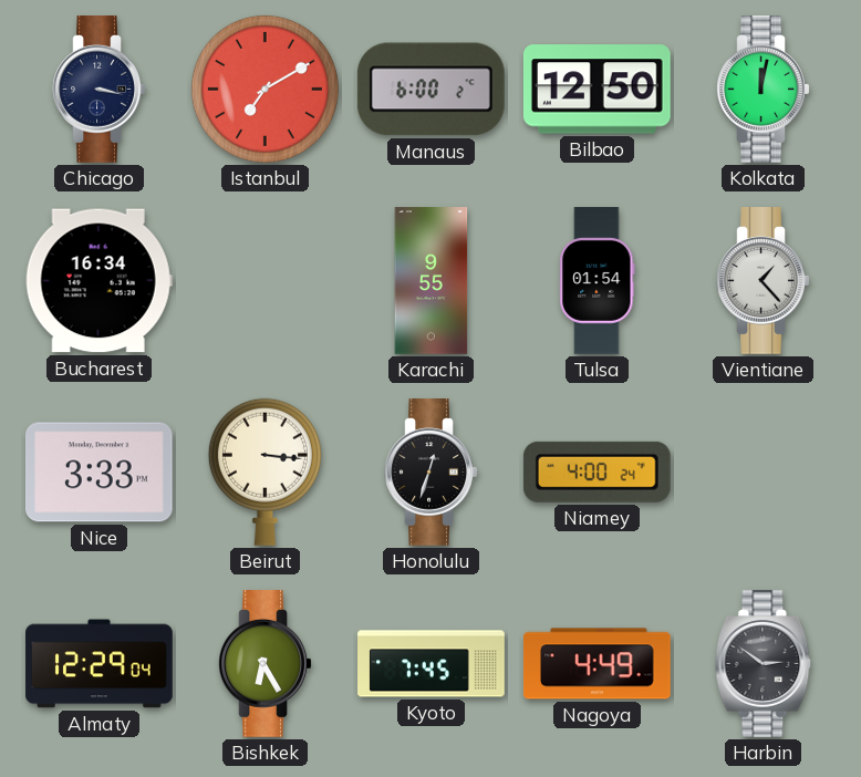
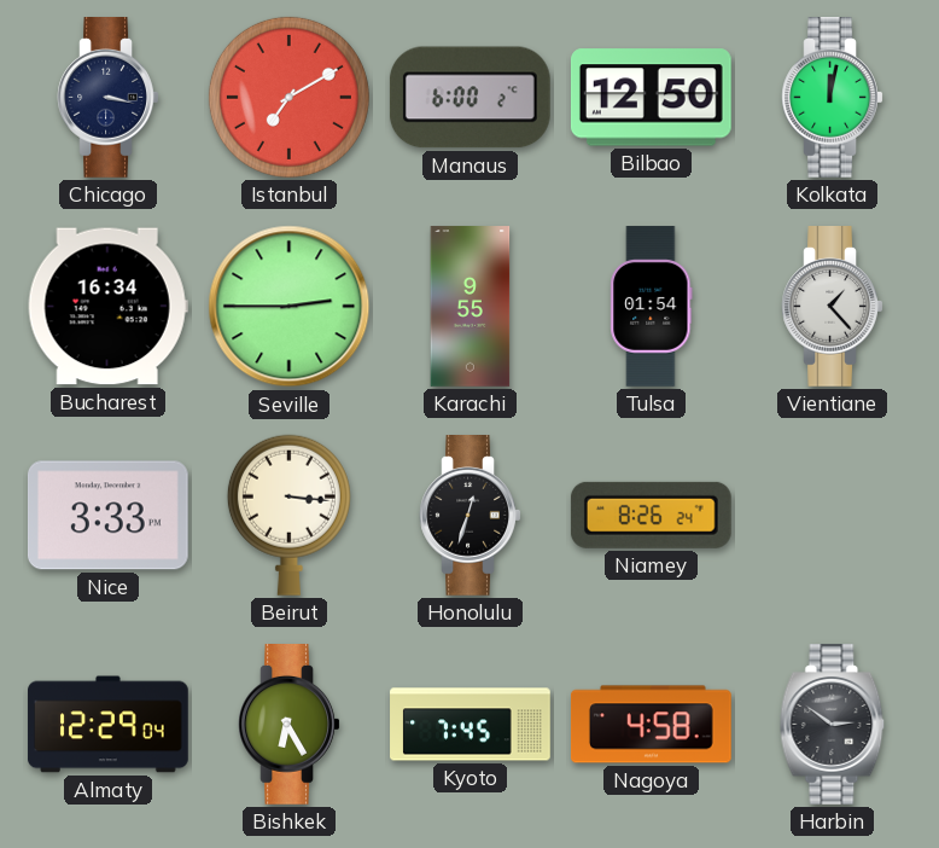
Seville: none -> 2:45 (290, 307)
Niamey: 4:00 -> 8:26 (651, 515)
Nagoya: 4:49 -> 4:58 (652, 725)
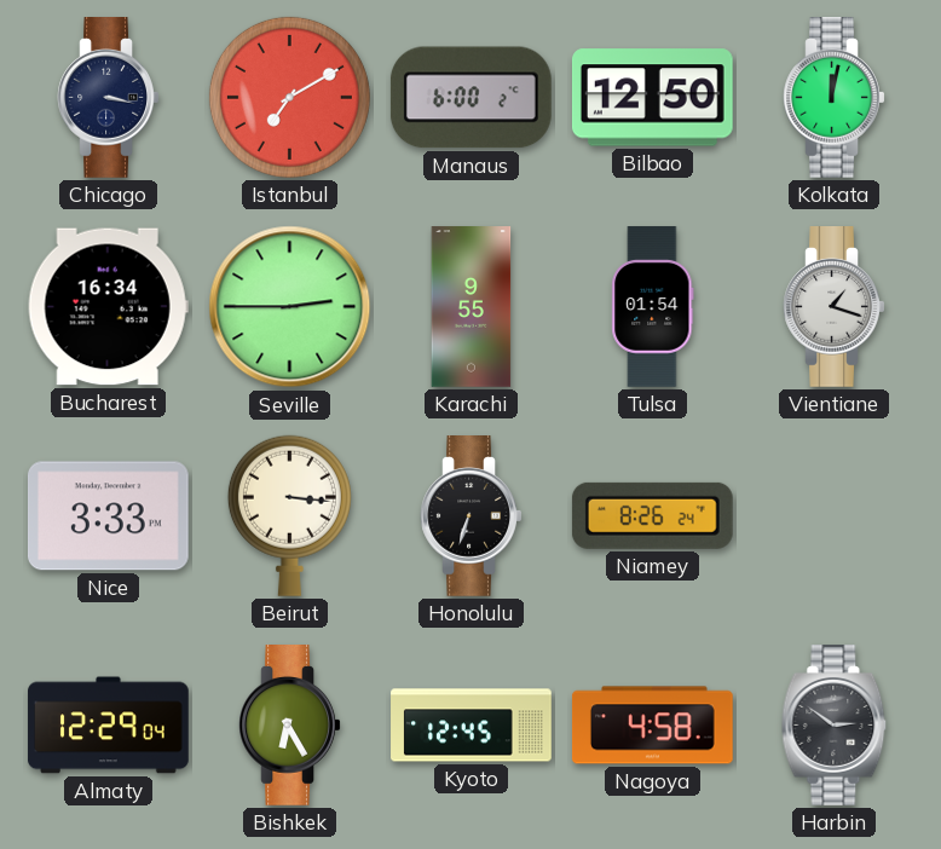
Vientiane: 1:23 -> 1:18 (835, 307)
Honolulu: 12:33 -> 6:33 (472, 516)
Kyoto: 7:45 -> 12:45 (472, 726)
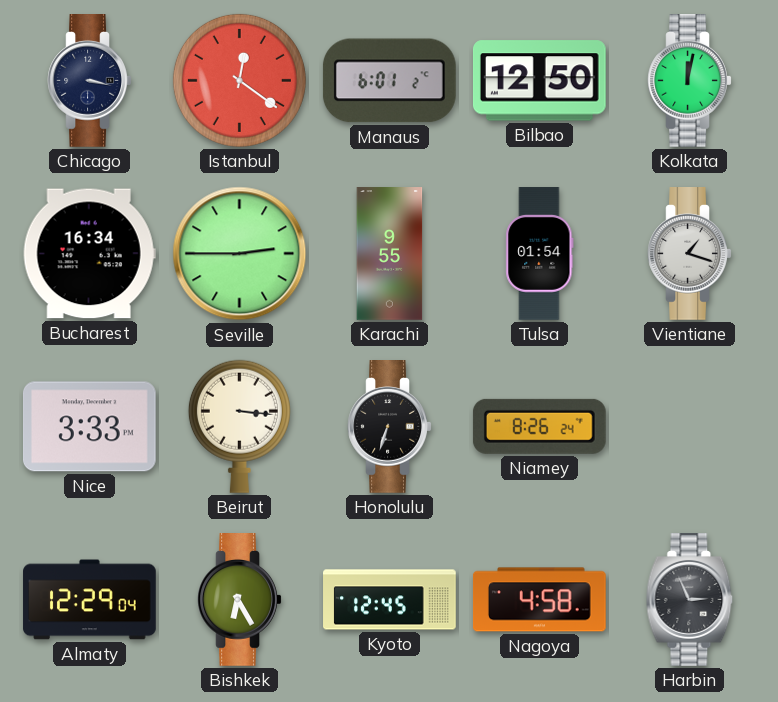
Istanbul: 7:10 -> 12:21 (239, 80)
Manaus: 6:00 -> 6:01 (389, 81)
Harbin: 2:51 -> 2:56 (690, 600)
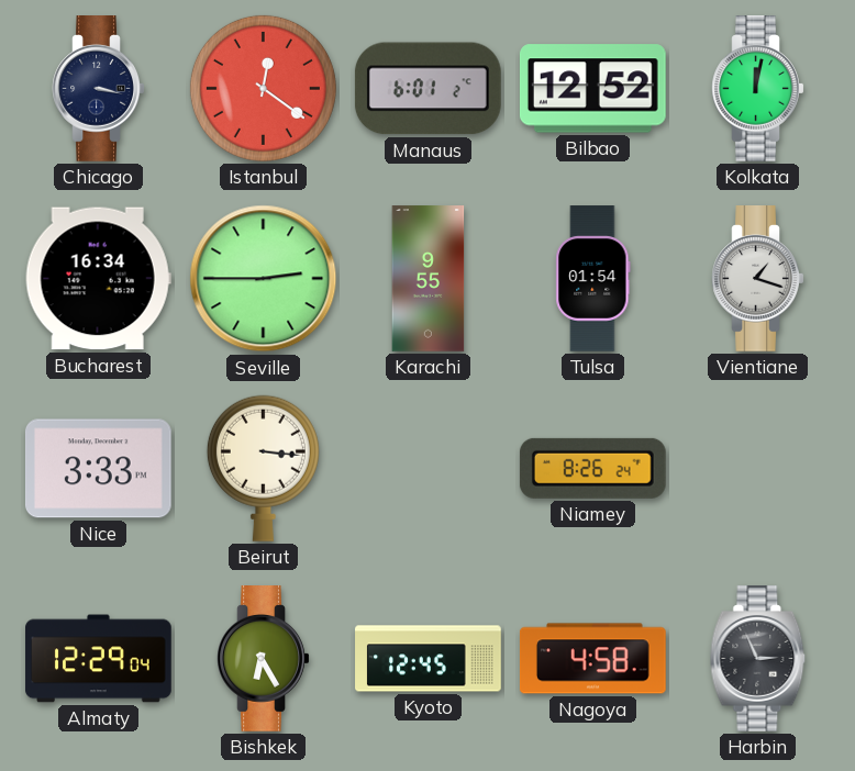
Bilbao: 12:50 -> 12:52 (592, 89)
Honolulu: 6:33 -> none (390, 427)
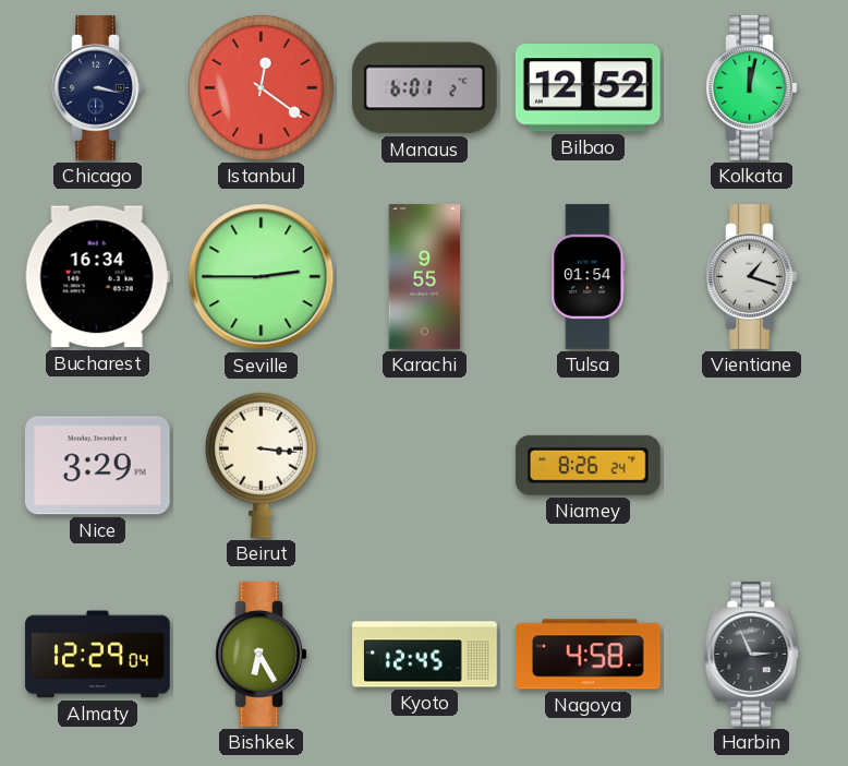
Nice: 3:33 -> 3:29 (97, 466)
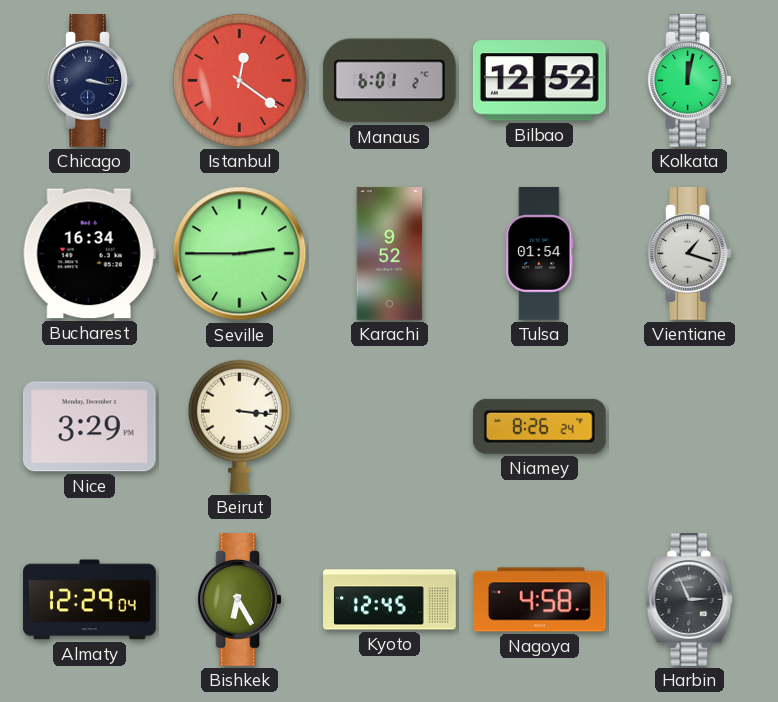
Karachi: 9:55 -> 9:52 (390, 254)
